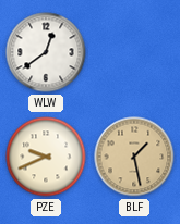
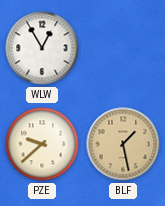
WLW: 12:39 -> 12:55 (42, 48)
PZE: 9:41 -> 9:38 (42, 144)
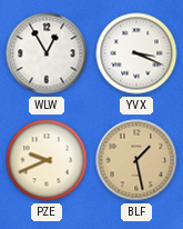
YVX: none -> 3:19 (136, 53)
PZE: 9:38 -> 9:41 (47, 160)
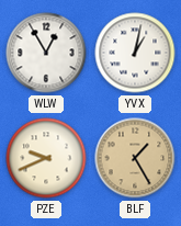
YVX: 3:19 -> 1:02 (135, 53)
BLF: 1:28 -> 1:25 (135, 158)
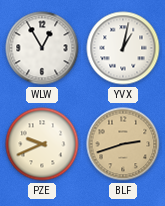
BLF: 1:25 -> 2:42 (123, 144)
